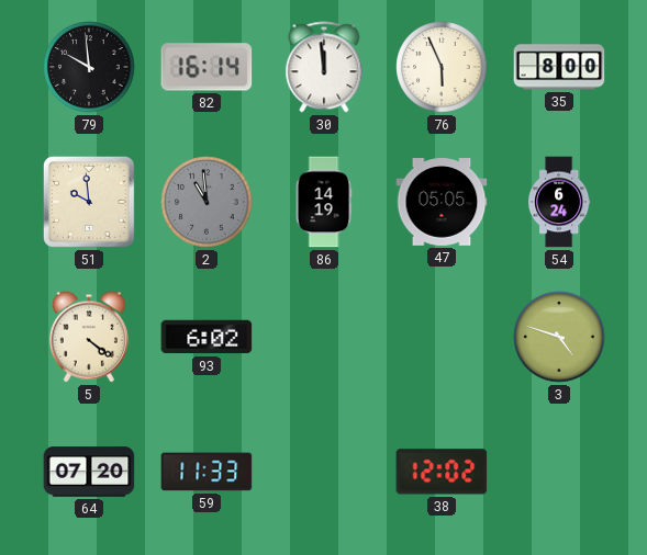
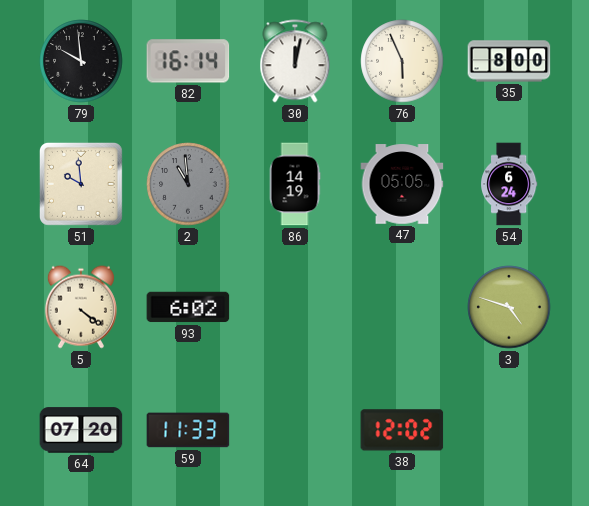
30: 11:59 -> 12:02 (295, 61)
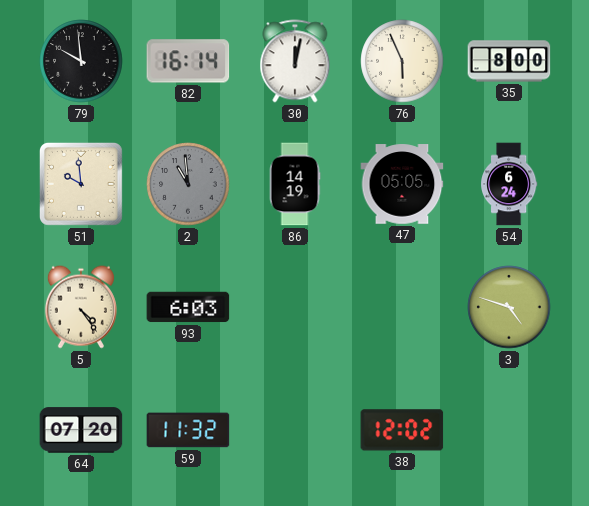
5: 4:21 -> 4:24 (81, 307)
93: 6:02 -> 6:03 (188, 307)
59: 11:33 -> 11:32 (188, 430)
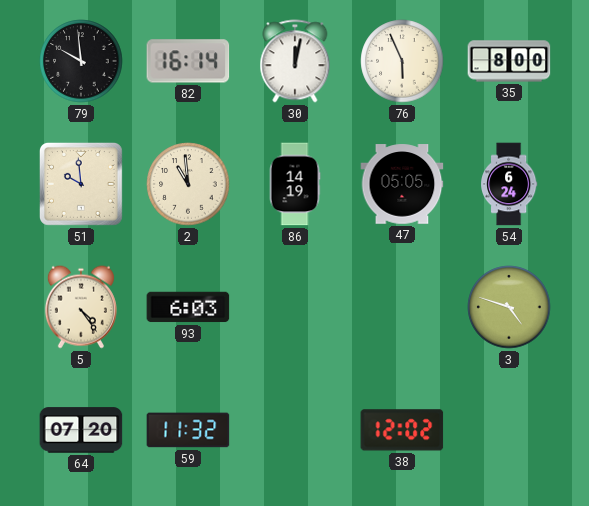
2 dial: grey -> cream (188, 184)
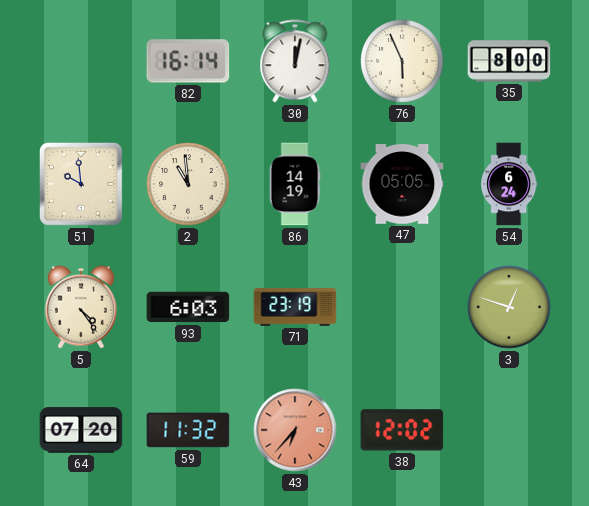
79: 9:59 -> none (81, 61)
71: none -> 23:19 (295, 307)
3: 4:48 -> 12:48 (509, 307)
43: none -> 6:37 (295, 430)
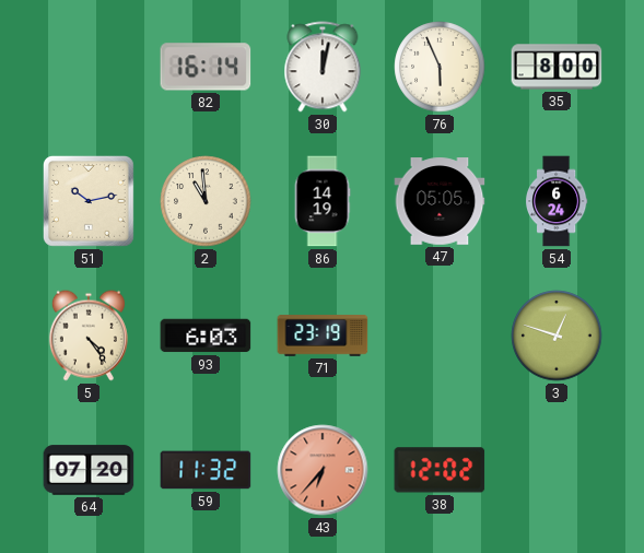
51: 9:59 -> 10:13 (90, 202)
